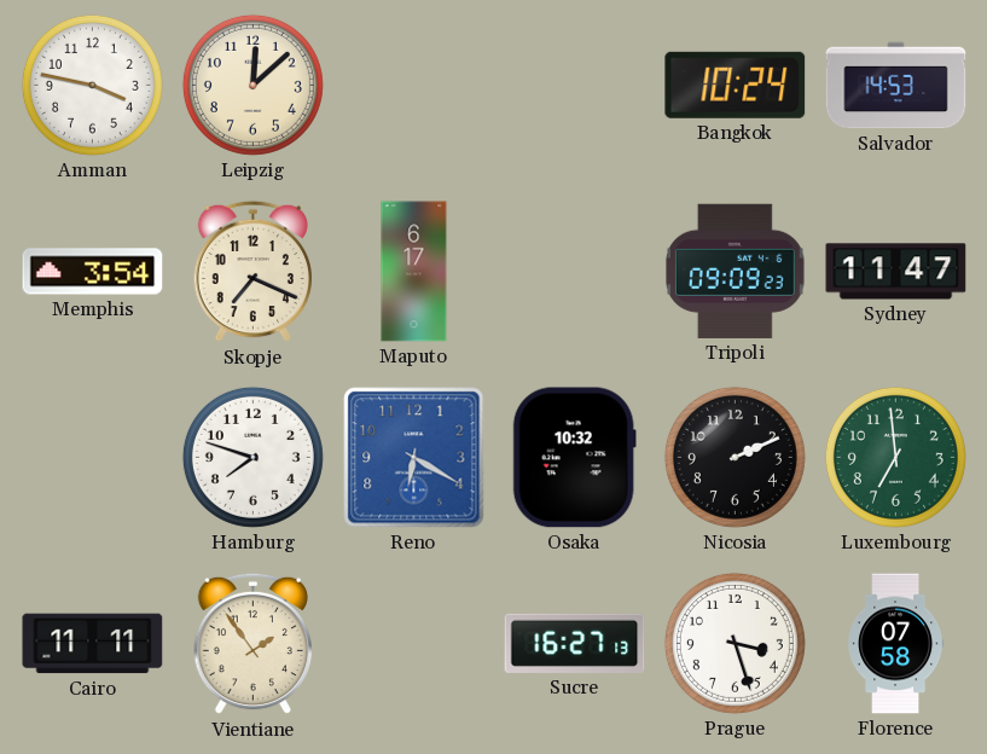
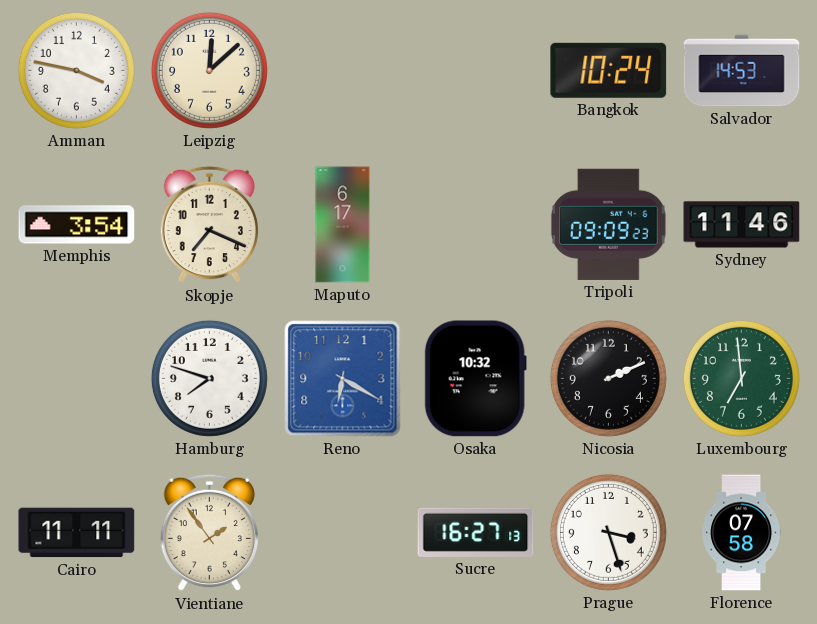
Sydney: 11:47 -> 11:46 (742, 225)
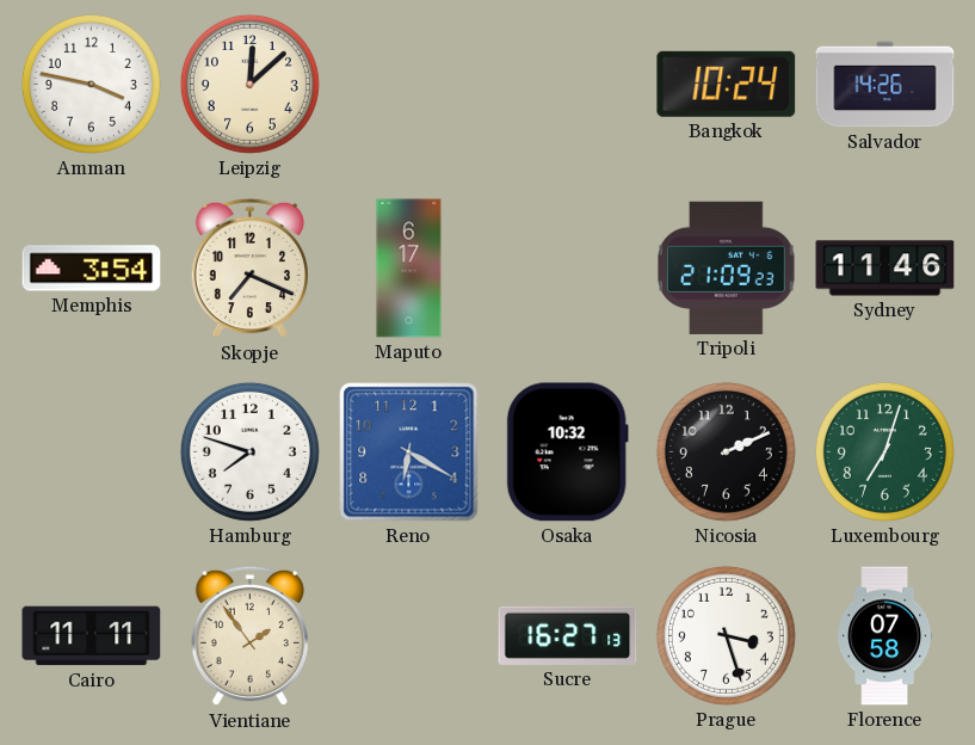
Salvador: 14:53 -> 14:26 (885, 85)
Tripoli: 09:09 -> 21:09 (726, 267)
Luxembourg: 6:59 -> 7:03 (884, 451)
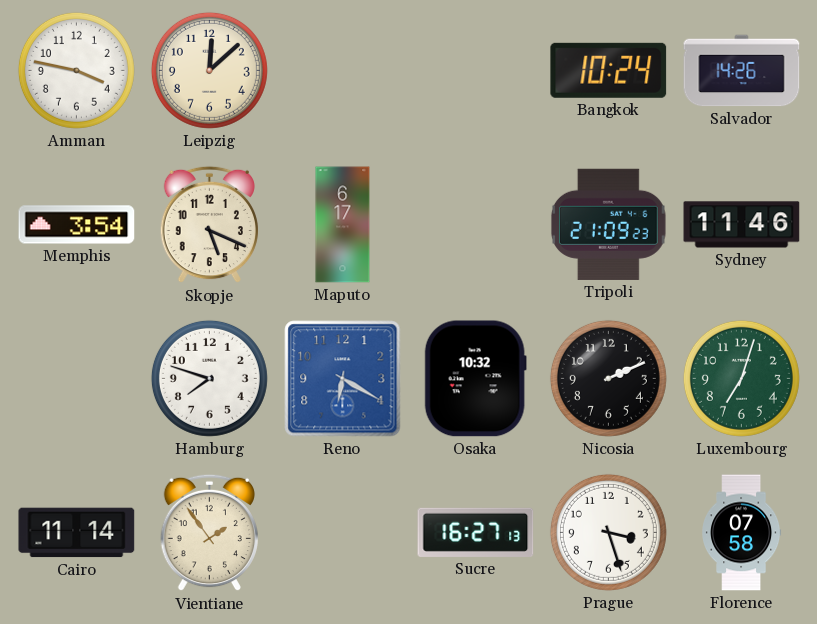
Skopje: 7:19 -> 5:19 (209, 225)
Cairo: 11:11 -> 11:14 (77, 533)
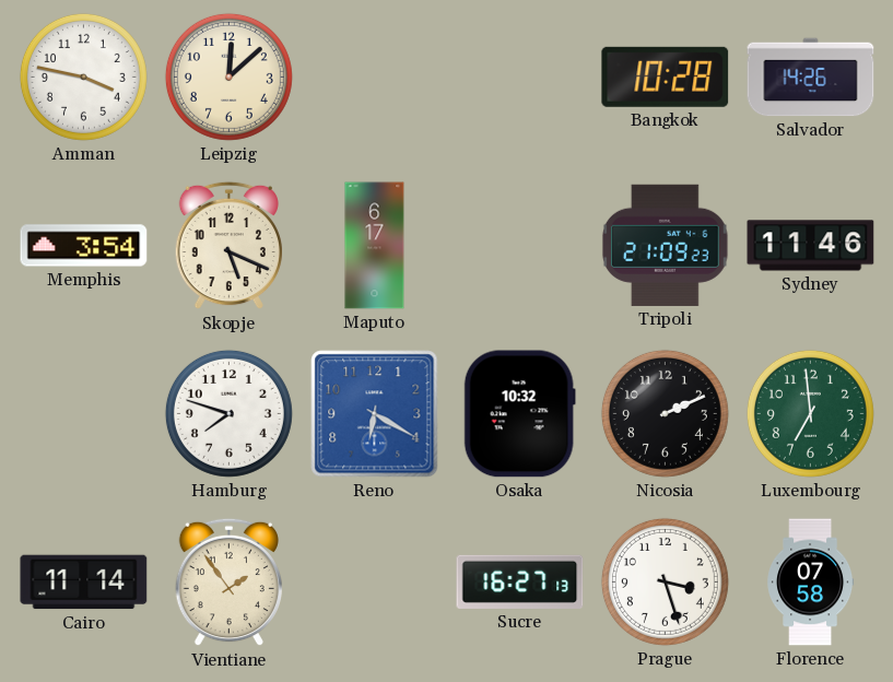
Bangkok: 10:24 -> 10:28 (666, 77)
Luxembourg: 7:03 -> 6:59 (810, 413)
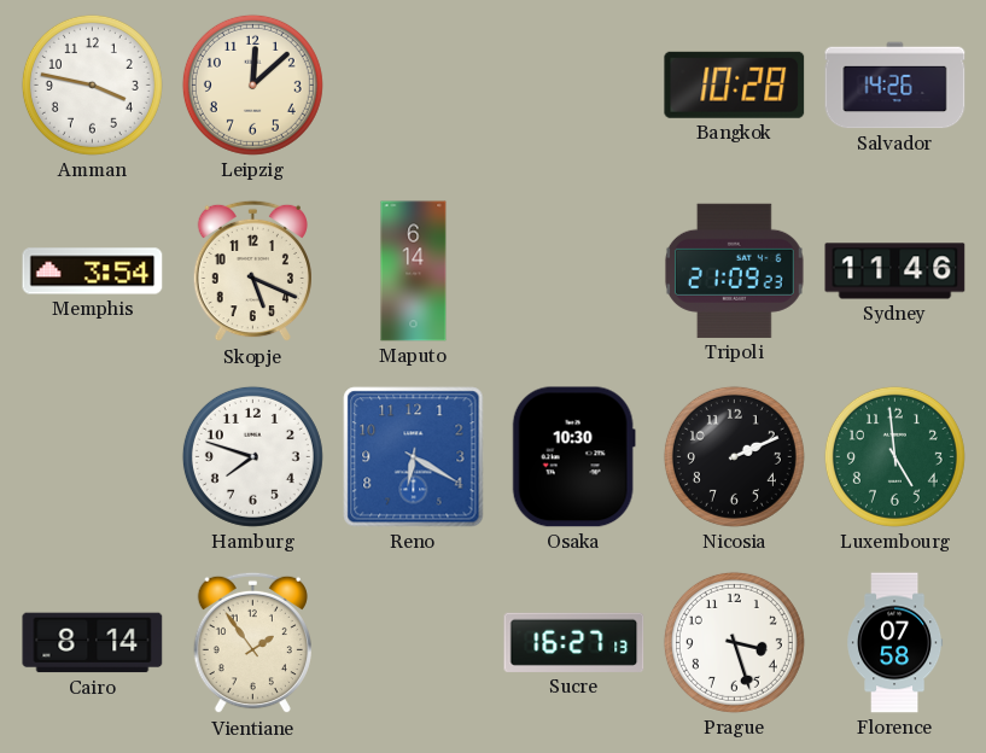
Maputo: 6:17 -> 6:14 (414, 272)
Osaka: 10:32 -> 10:30 (573, 457)
Luxembourg: 6:59 -> 4:59 (894, 456)
Cairo: 11:14 -> 8:14 (93, 643)
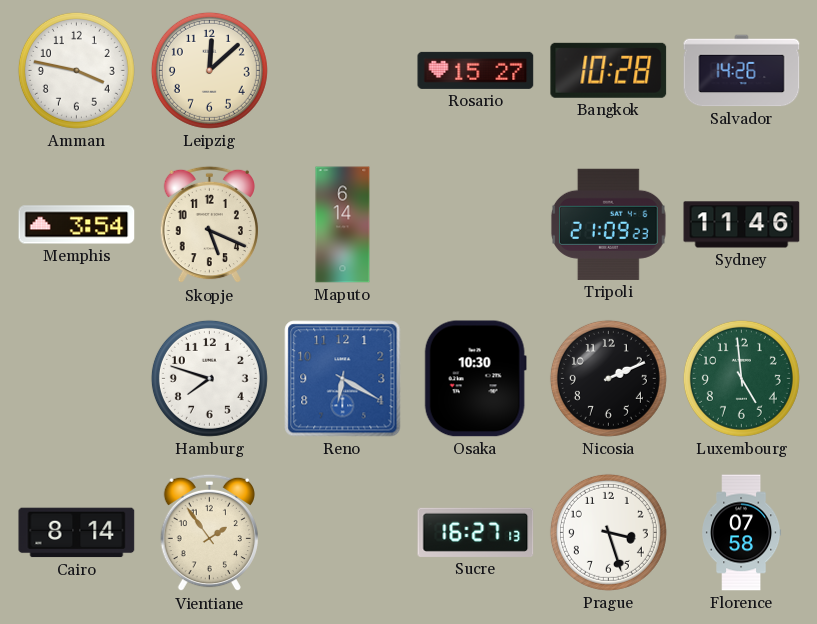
Rosario: none -> 15:27 (476, 70)
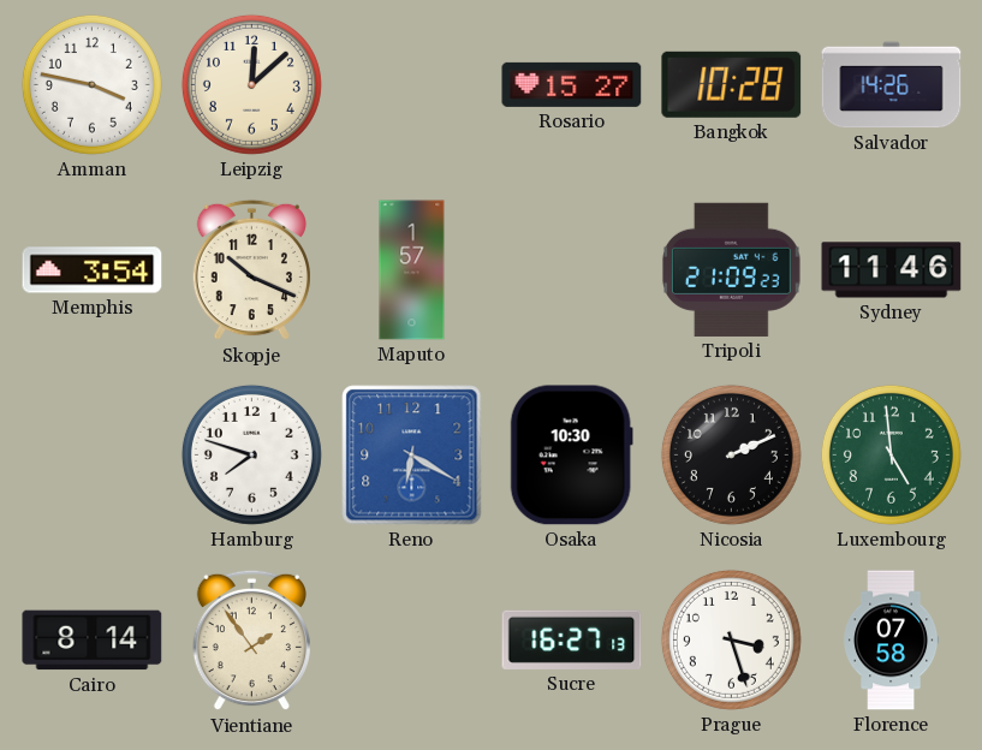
Skopje: 5:19 -> 10:19 (251, 270)
Maputo: 6:14 -> 1:57 (412, 270)
